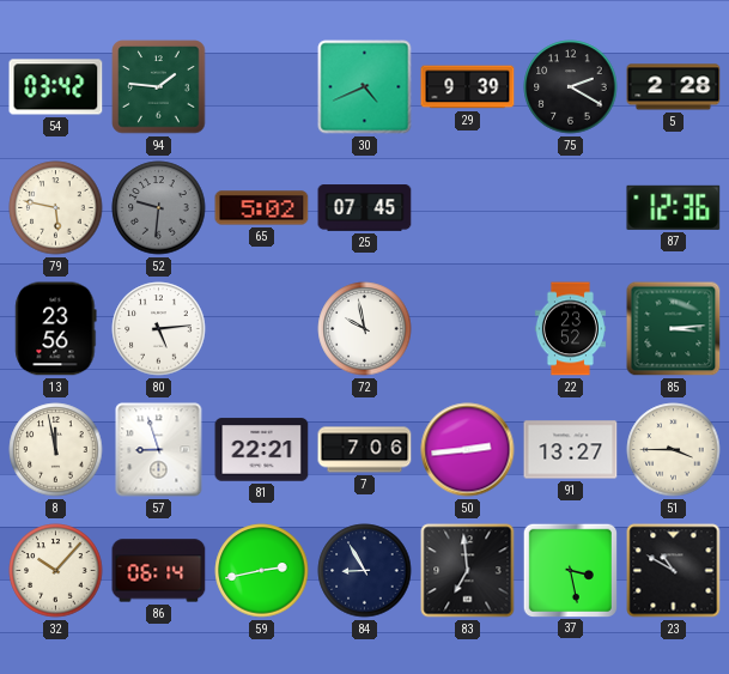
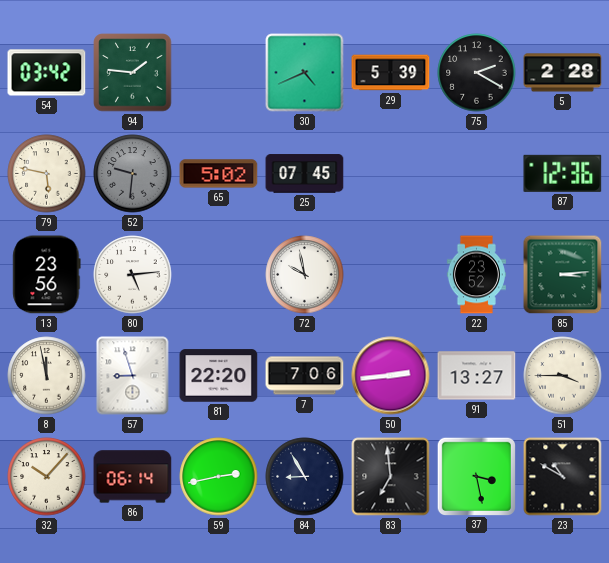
29: 9:39 -> 5:39 (391, 73)
81: 22:21 -> 22:20 (219, 376)
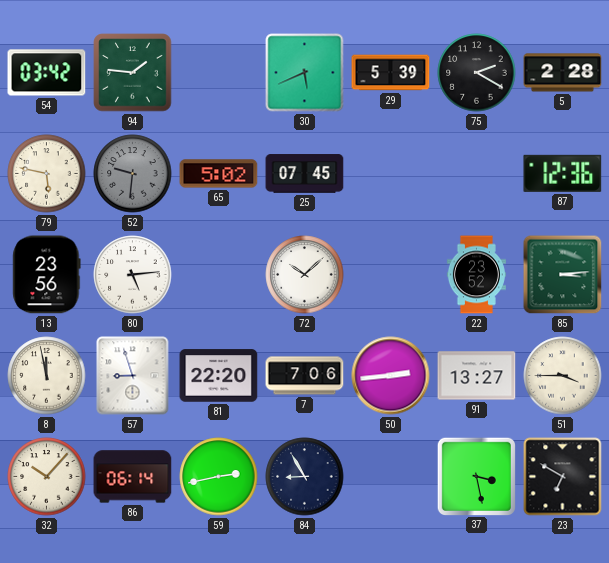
30: 4:41 -> 5:41 (305, 73)
72: 9:58 -> 10:08 (305, 275)
83: 6:59 -> none (391, 477)
23: 10:50 -> 6:50 (563, 477)
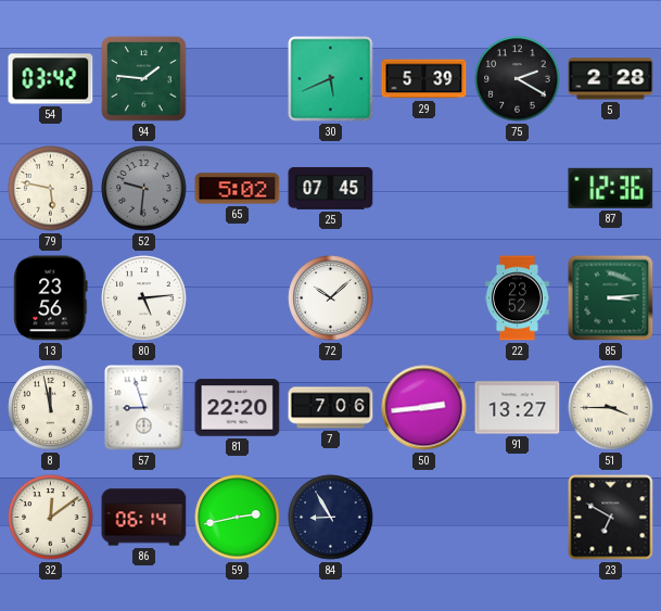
32: 10:07 -> 12:09 (51, 518)
37: 3:28 -> none (476, 476)
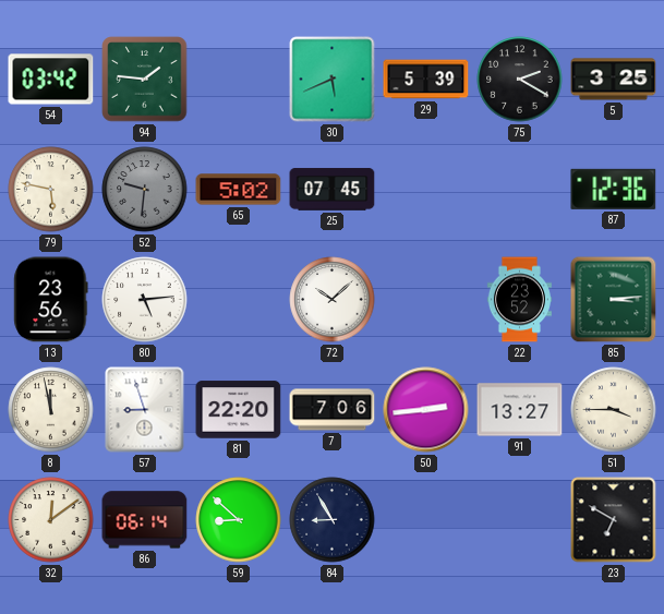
5: 2:28 -> 3:25 (614, 80)
59: 2:43 -> 8:52 (239, 520)
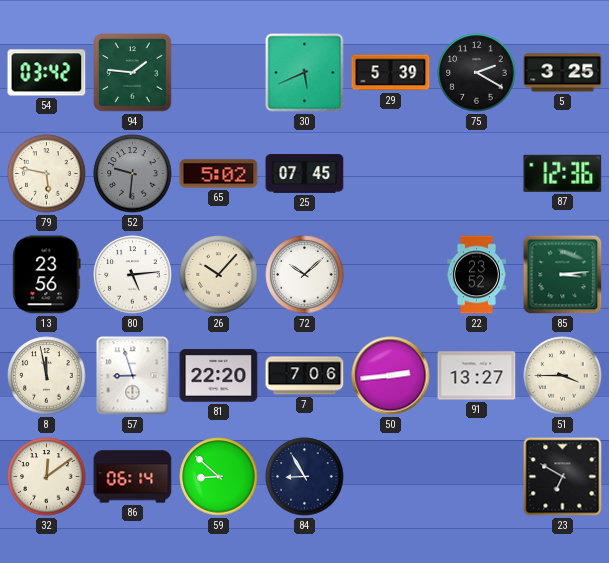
26: none -> 10:07 (219, 275)
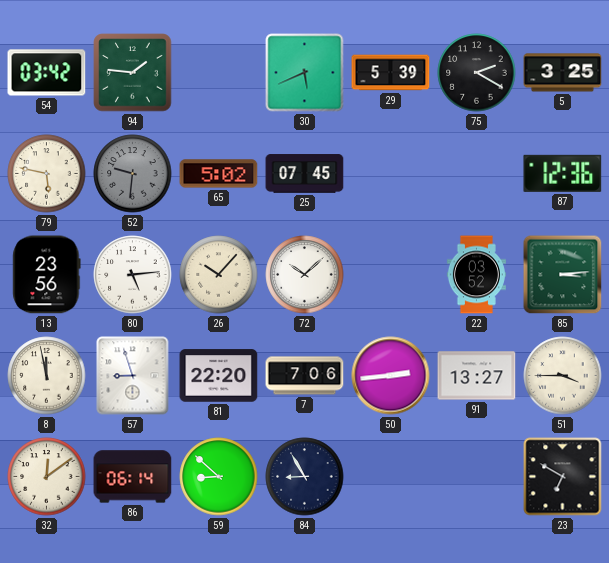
22: 23:52 -> 03:52 (476, 275)
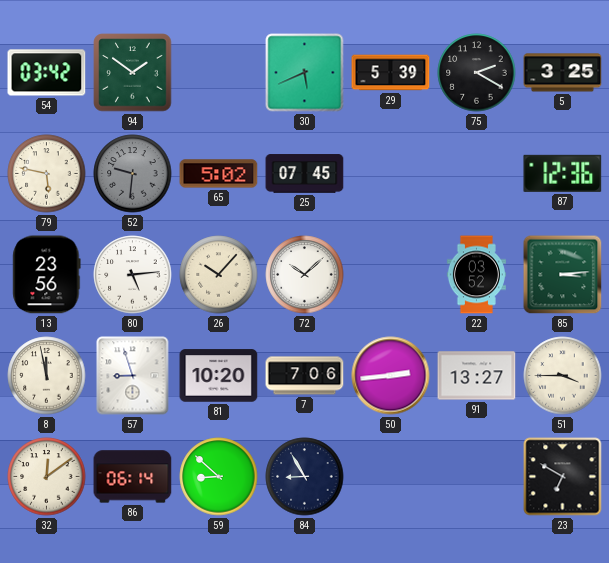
94: 1:46 -> 1:51 (133, 73)
81: 22:20 -> 10:20 (219, 376)
